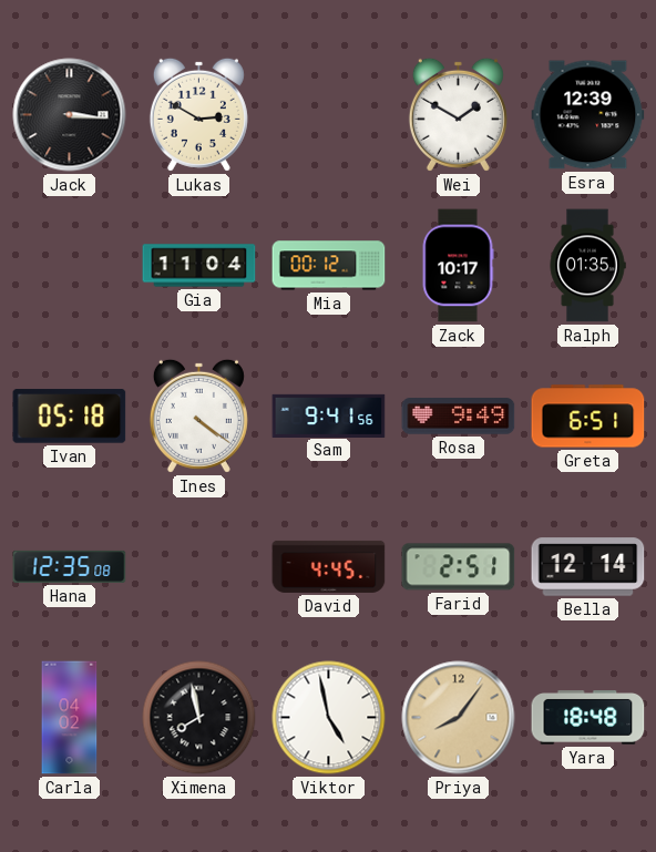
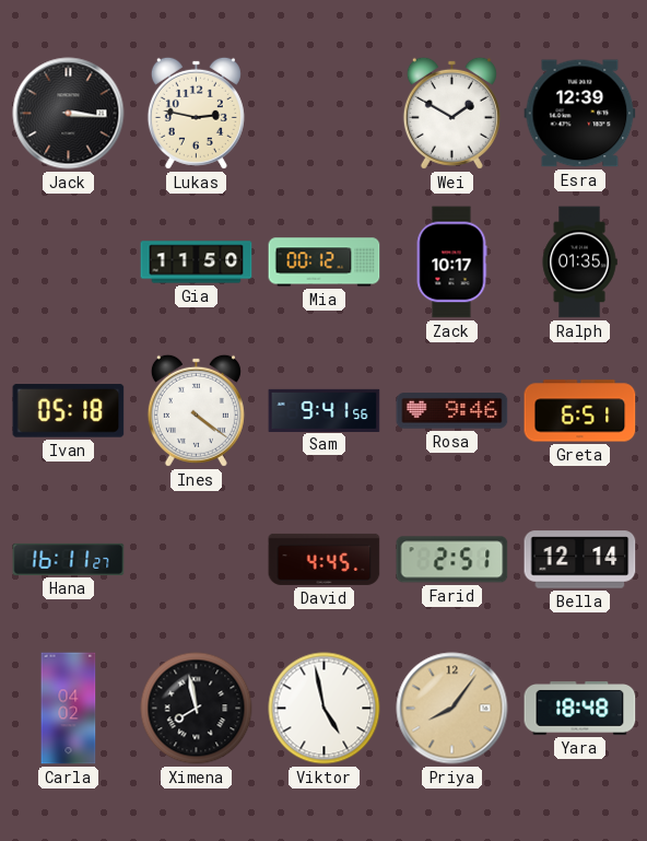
Lukas: 2:50 -> 2:47 (196, 113)
Gia: 11:04 -> 11:50 (197, 262)
Rosa: 9:49 -> 9:46 (452, 411)
Hana: 12:35 -> 16:11 (69, 559)
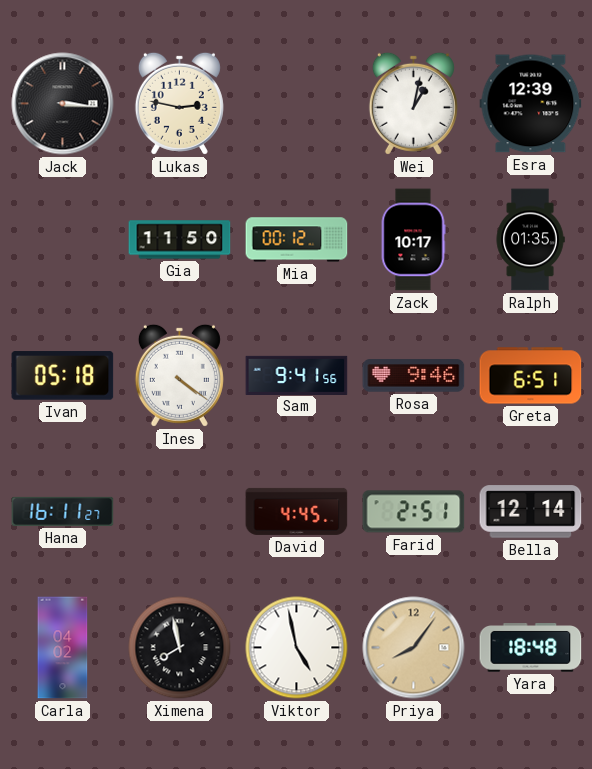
Wei: 1:50 -> 1:02 (413, 103)
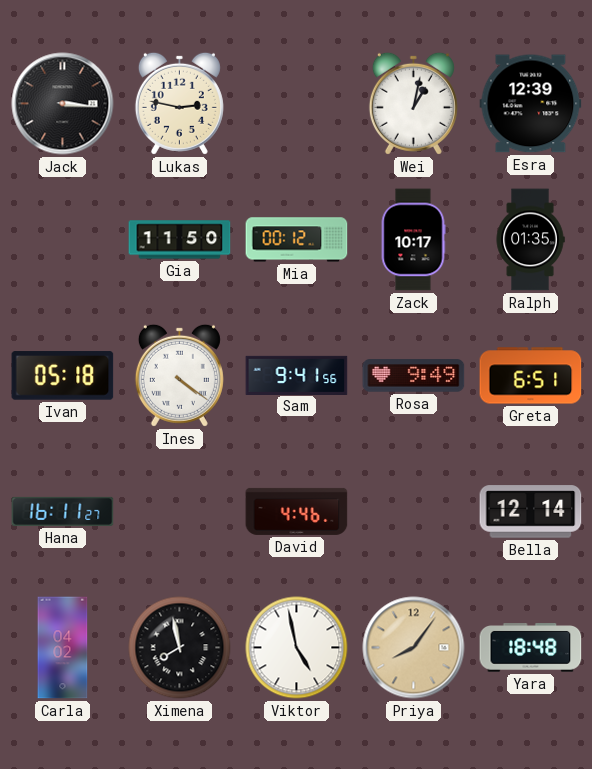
Rosa: 9:46 -> 9:49 (414, 376)
David: 4:45 -> 4:46 (297, 511)
Farid: 2:51 -> none (414, 512)
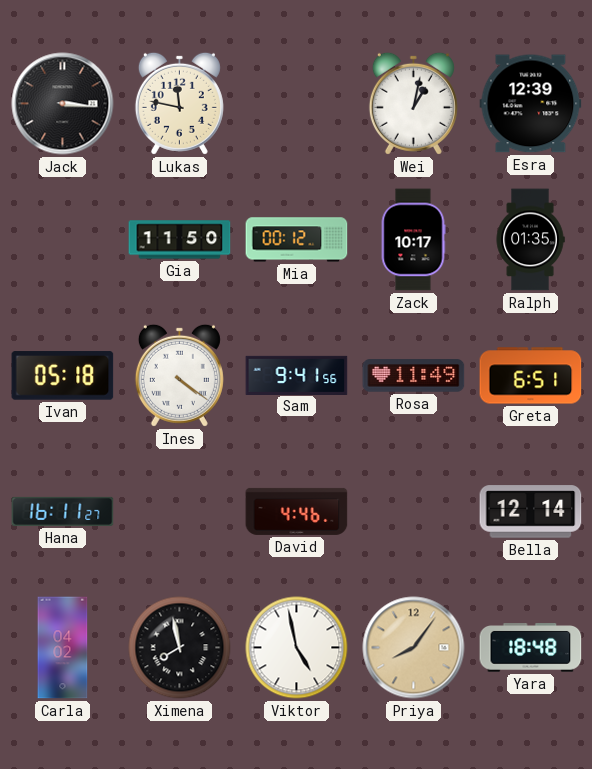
Lukas: 2:47 -> 11:47 (179, 103)
Rosa: 9:49 -> 11:49 (414, 376)
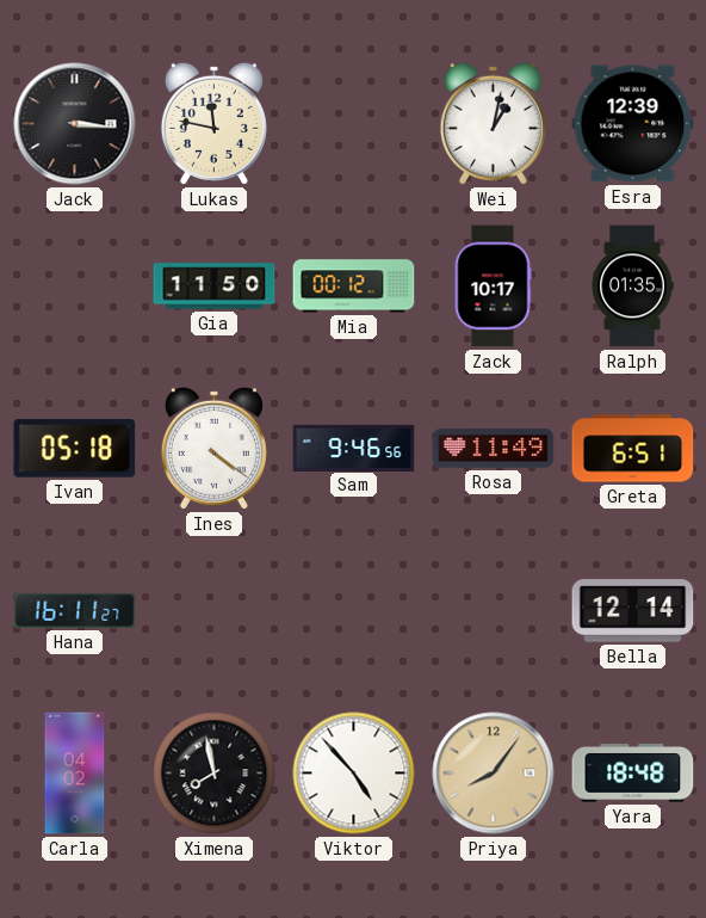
Sam: 9:41 -> 9:46 (354, 448)
David: 4:46 -> none (297, 511)
Viktor: 4:58 -> 4:53 (354, 774)
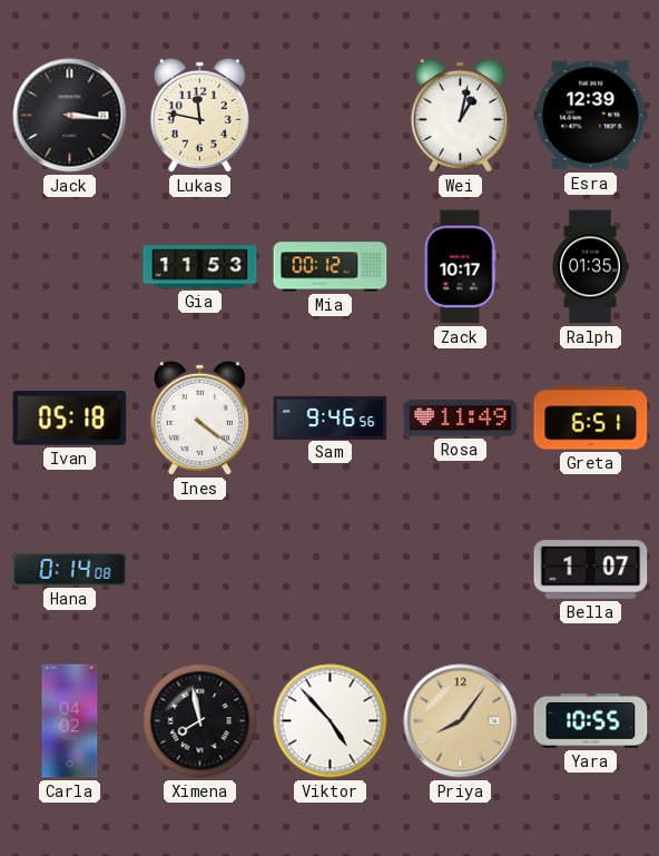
Gia: 11:50 -> 11:53 (200, 267)
Hana: 16:11 -> 0:14 (70, 569)
Bella: 12:14 -> 1:07 (591, 570)
Yara: 18:48 -> 10:55 (591, 721)
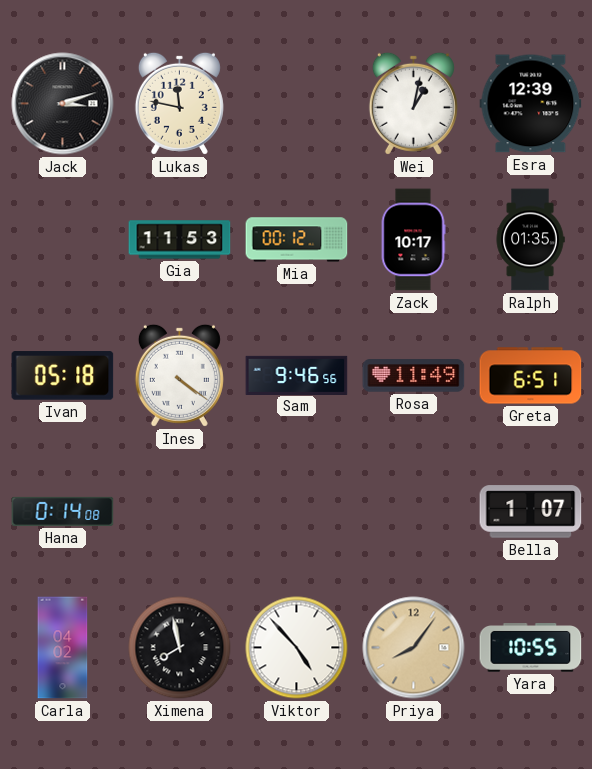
Jack: 3:16 -> 3:12 (63, 104)
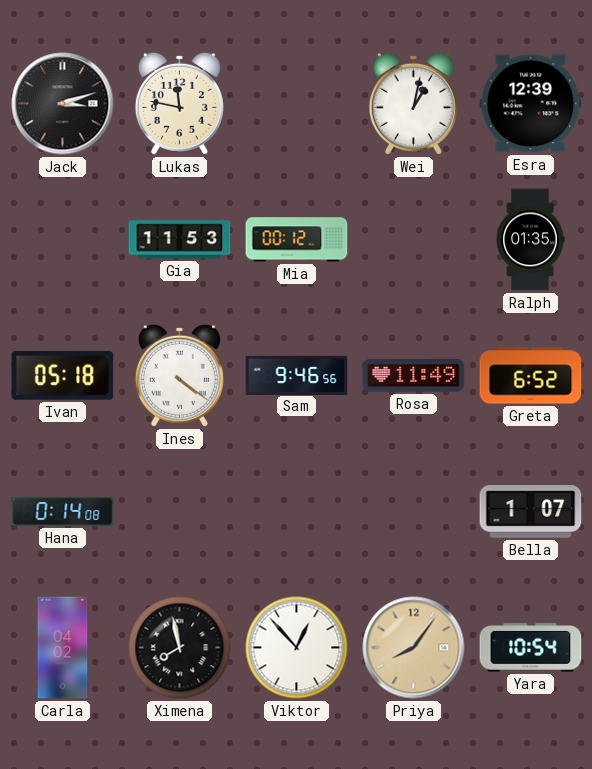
Zack: 10:17 -> none (413, 240)
Greta: 6:51 -> 6:52 (531, 376)
Viktor: 4:53 -> 12:53 (297, 648)
Yara: 10:55 -> 10:54 (531, 648)
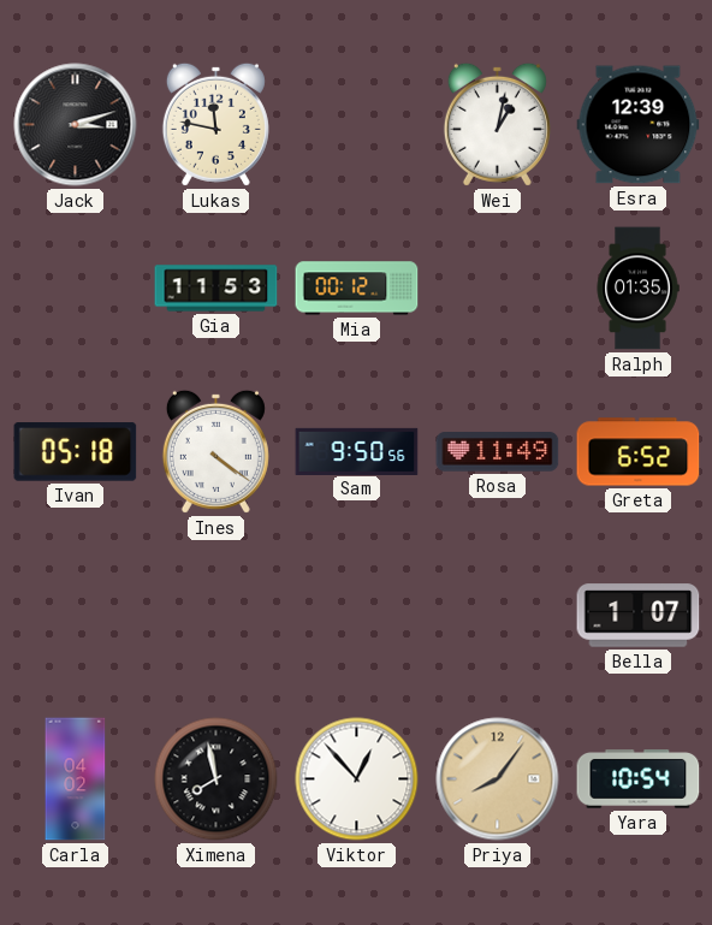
Sam: 9:46 -> 9:50 (357, 451)
Hana: 0:14 -> none (63, 511)
